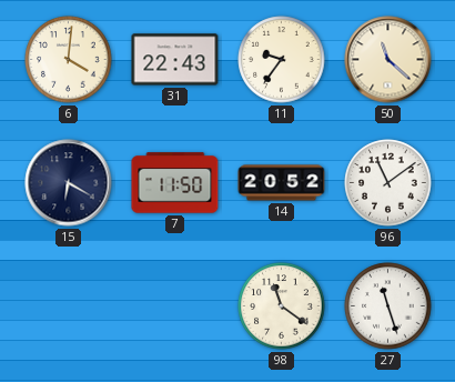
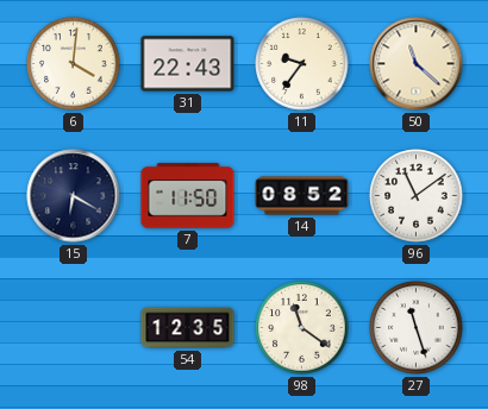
14: 20:52 -> 08:52 (302, 196)
54: none -> 12:35 (188, 328)
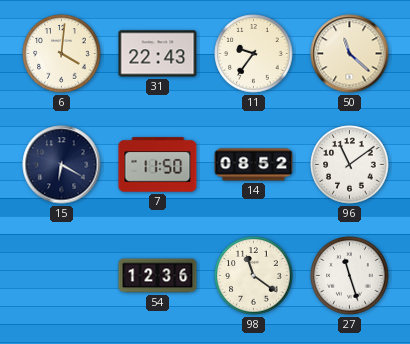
54: 12:35 -> 12:36 (158, 276)
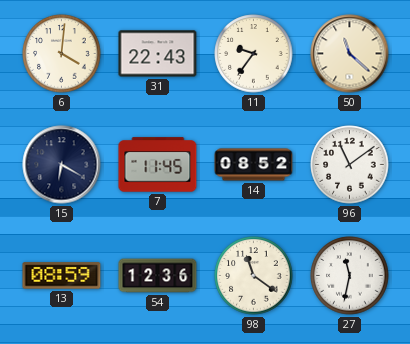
7: 11:50 -> 11:45 (158, 165)
13: none -> 08:59 (62, 276)
27: 11:27 -> 11:32 (350, 276)
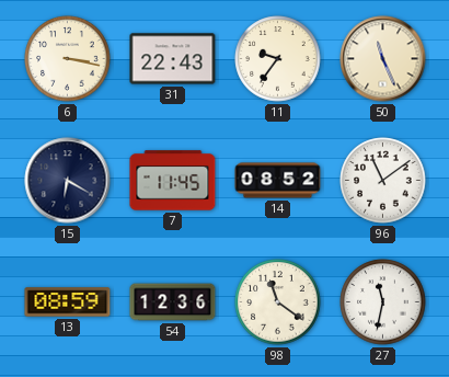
6: 4:01 -> 3:17 (68, 59)
50: 11:22 -> 11:26 (383, 59)
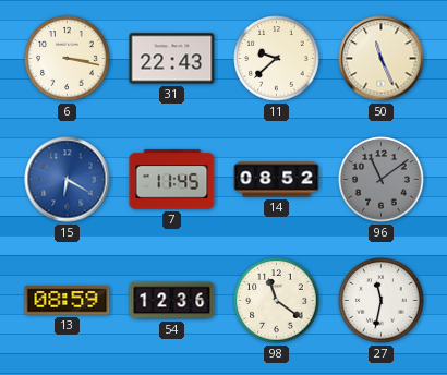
11: 9:36 -> 9:38 (277, 59)
15 dial: navy -> blue (68, 180)
96 dial: white -> grey (382, 180)
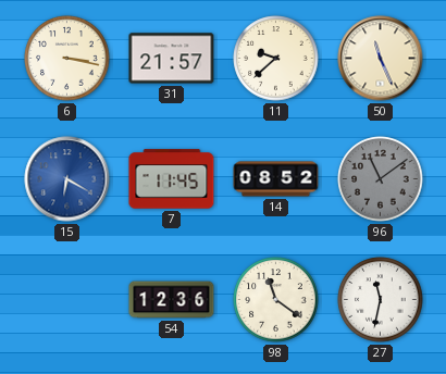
31: 22:43 -> 21:57 (172, 59)
13: 08:59 -> none (68, 301)
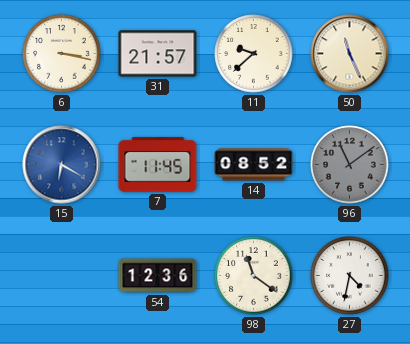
27: 11:32 -> 4:32 (350, 276)
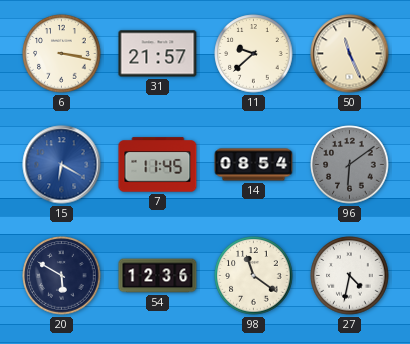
14: 08:52 -> 08:54 (254, 165)
96: 11:09 -> 6:09 (350, 165)
20: none -> 5:50 (62, 276)
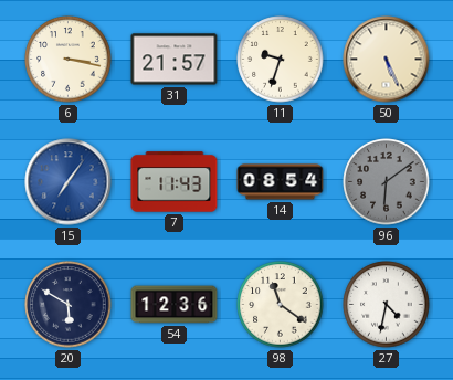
11: 9:38 -> 9:33 (281, 60)
50: 11:26 -> 5:26 (387, 60)
15: 6:20 -> 7:06 (69, 182)
7: 11:45 -> 11:43 (175, 182)
